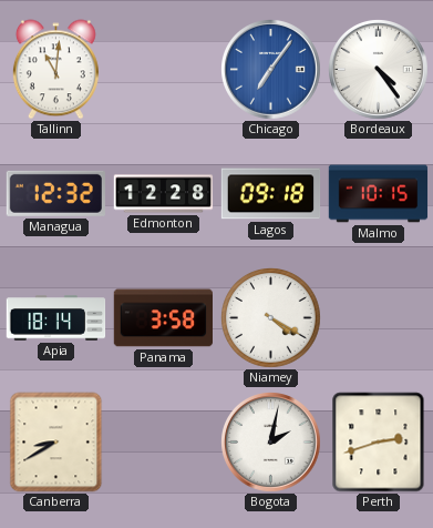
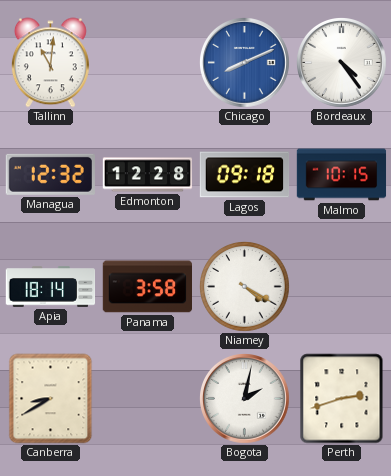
Chicago: 7:06 -> 8:11 (245, 63)
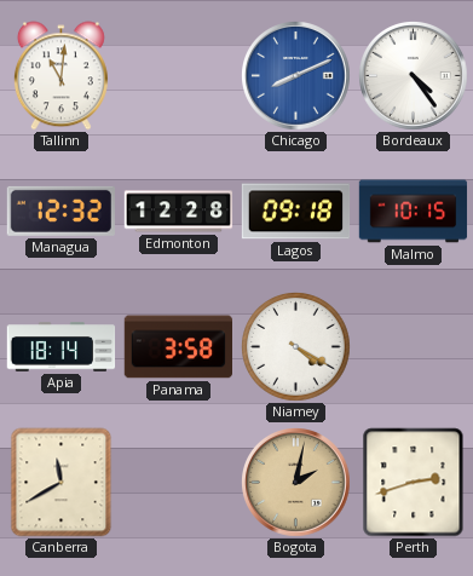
Canberra: 8:40 -> 11:40 (62, 483)
Bogota dial: white -> champagne (296, 483)
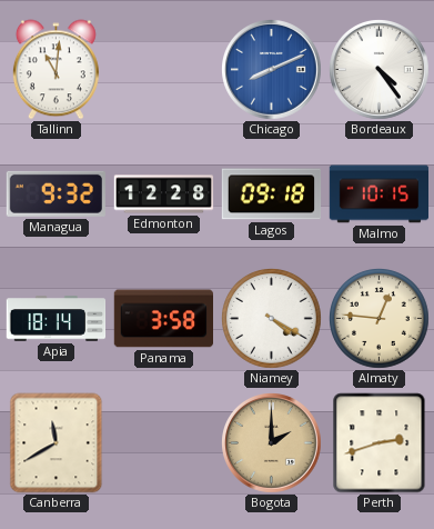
Managua: 12:32 -> 9:32 (55, 193)
Almaty: none -> 12:46 (380, 319)
Bogota: 2:02 -> 2:00 (272, 443)
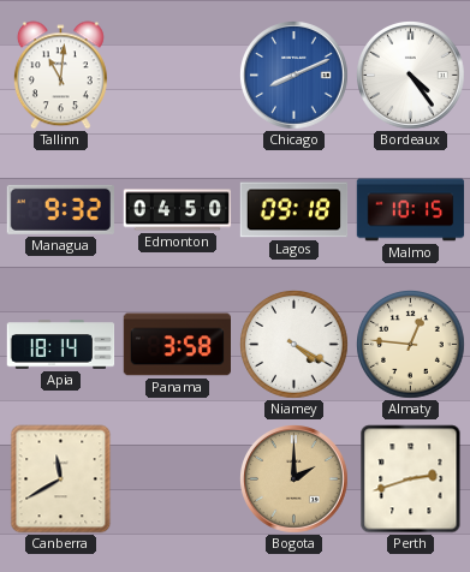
Edmonton: 12:28 -> 04:50 (178, 210)
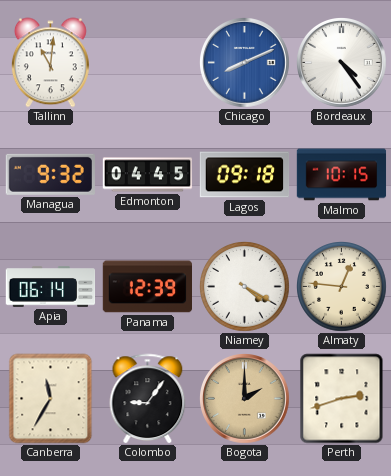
Edmonton: 04:50 -> 04:45 (148, 175)
Apia: 18:14 -> 06:14 (51, 287)
Panama: 3:58 -> 12:39 (147, 287)
Canberra: 11:40 -> 11:35 (51, 399)
Colombo: none -> 9:06 (148, 399)
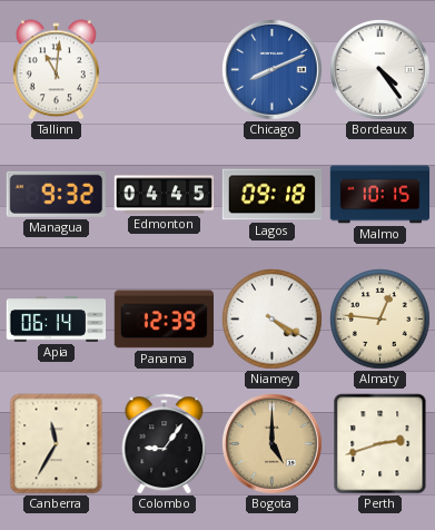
Bogota: 2:00 -> 5:00 (273, 444)
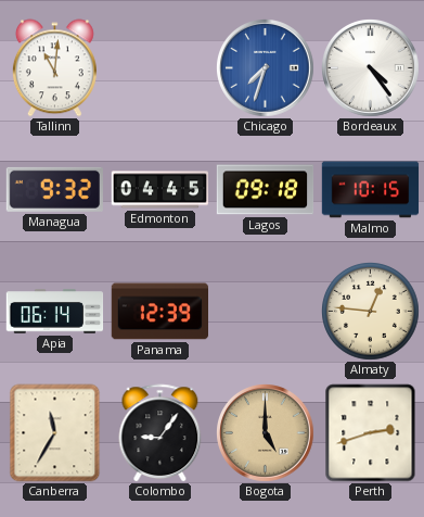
Chicago: 8:11 -> 7:33 (266, 68)
Niamey: 4:20 -> none (273, 320)
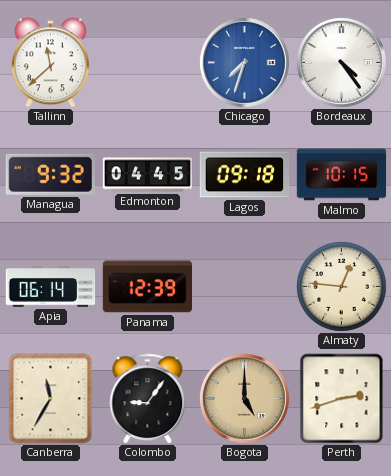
Tallinn: 11:01 -> 11:38 (50, 63)
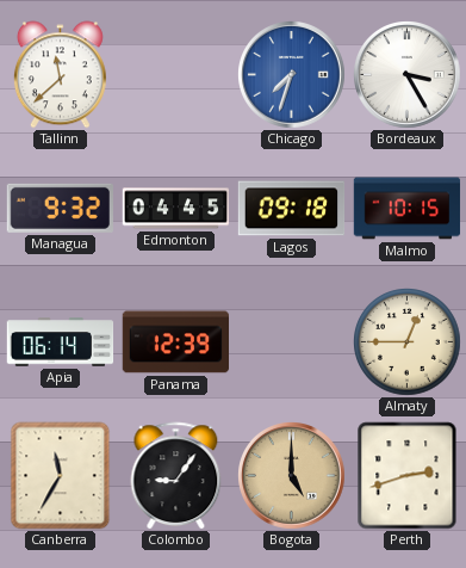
Bordeaux: 4:24 -> 3:25 (408, 75)
Almaty: 12:46 -> 12:45 (408, 342)
